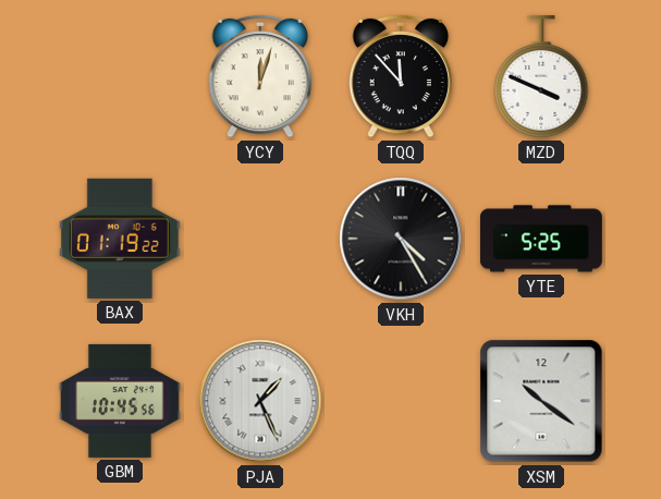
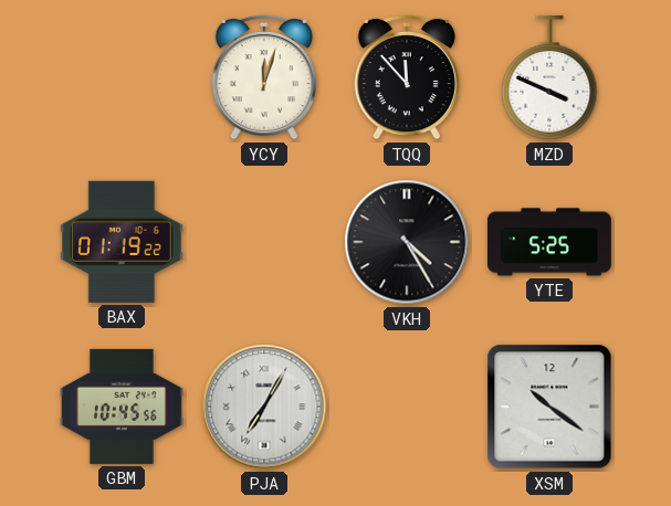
PJA: 1:26 -> 7:05 (264, 407)
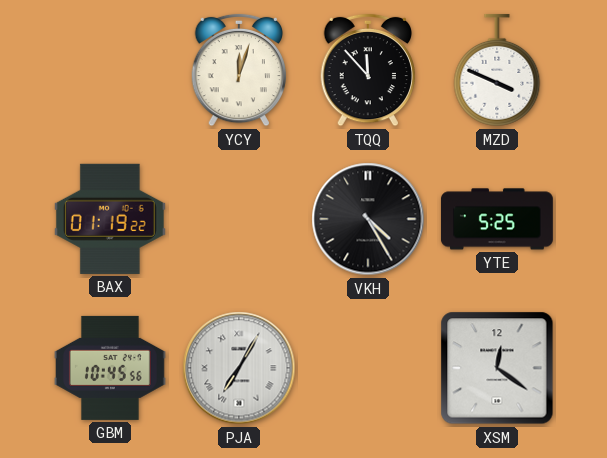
XSM: 10:21 -> 12:21 (497, 368)
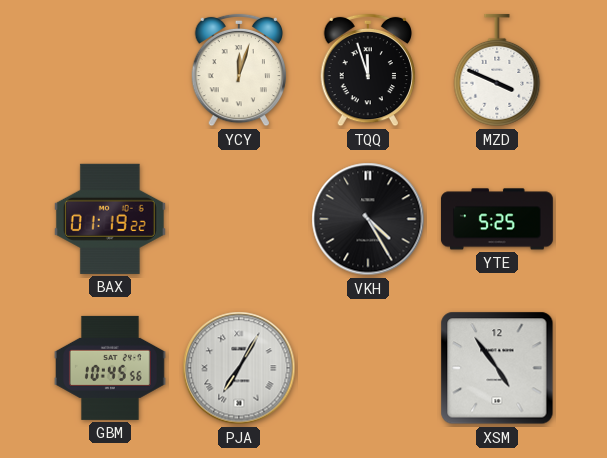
TQQ: 11:53 -> 11:57 (367, 70)
XSM: 12:21 -> 4:54 (497, 368)
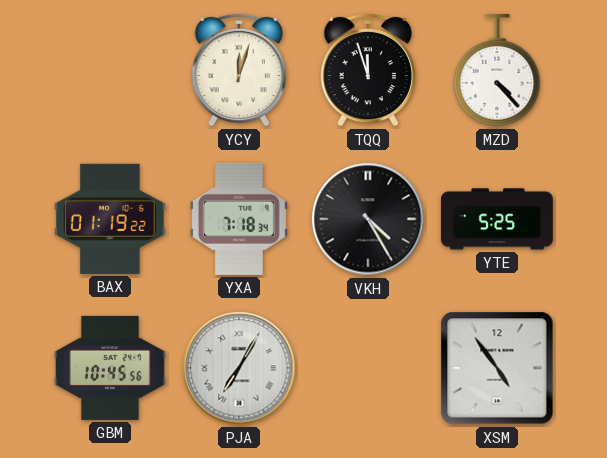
MZD: 3:49 -> 4:23 (497, 70)
YXA: none -> 7:18 (239, 219)
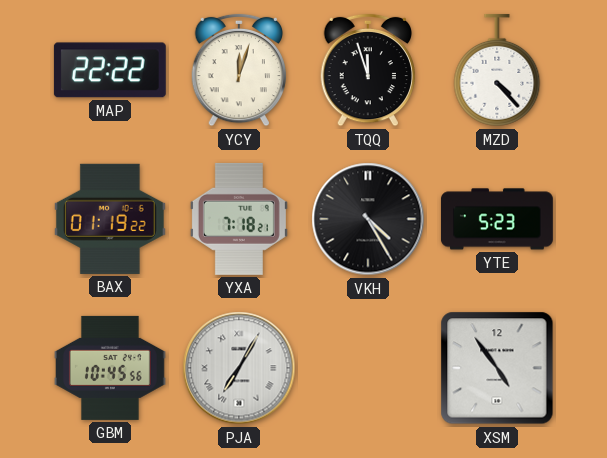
MAP: none -> 22:22 (110, 70)
YXA: 7:18:34 -> 7:18:21 (239, 219)
YTE: 5:25 -> 5:23 (497, 219)
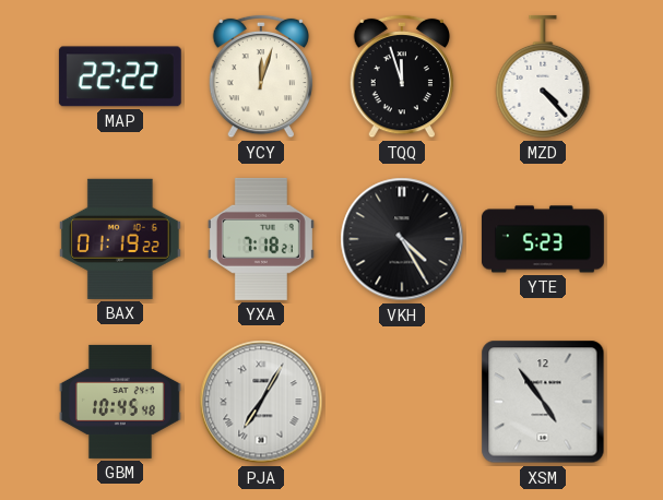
GBM: 10:45:56 -> 10:45:48 (120, 402)
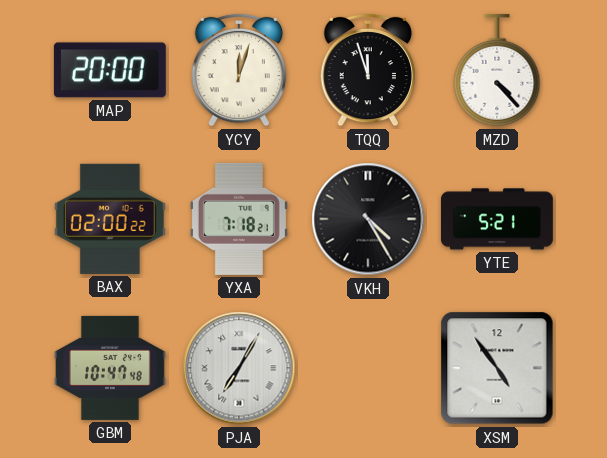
MAP: 22:22 -> 20:00 (110, 70)
BAX: 01:19 -> 02:00 (110, 219)
YTE: 5:23 -> 5:21 (497, 219)
GBM: 10:45 -> 10:47 (110, 368)
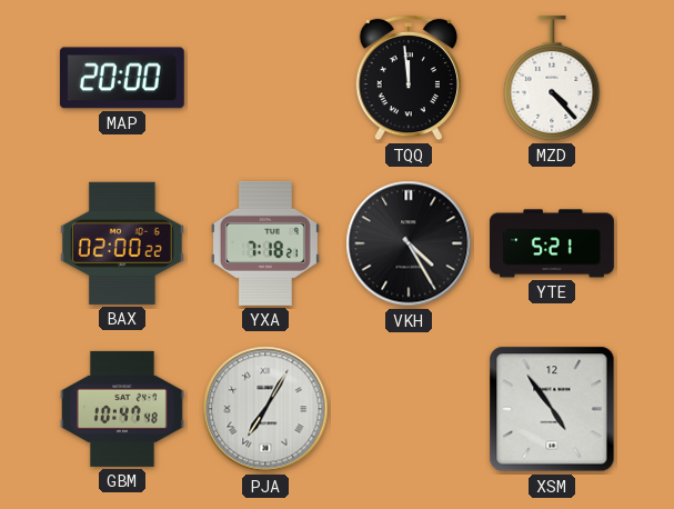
YCY: 12:03 -> none (238, 70)
TQQ: 11:57 -> 11:59 (408, 78)
